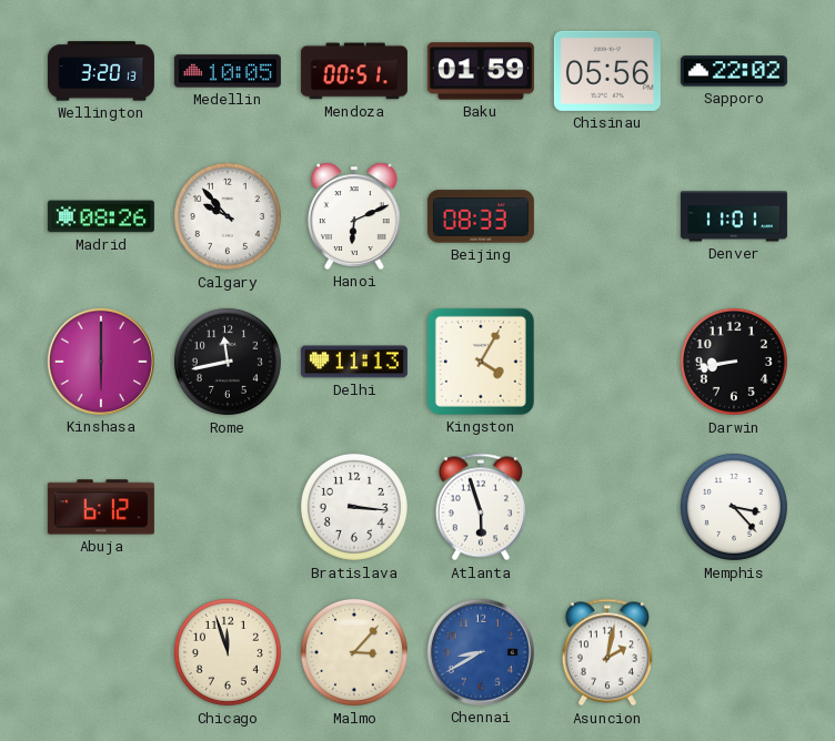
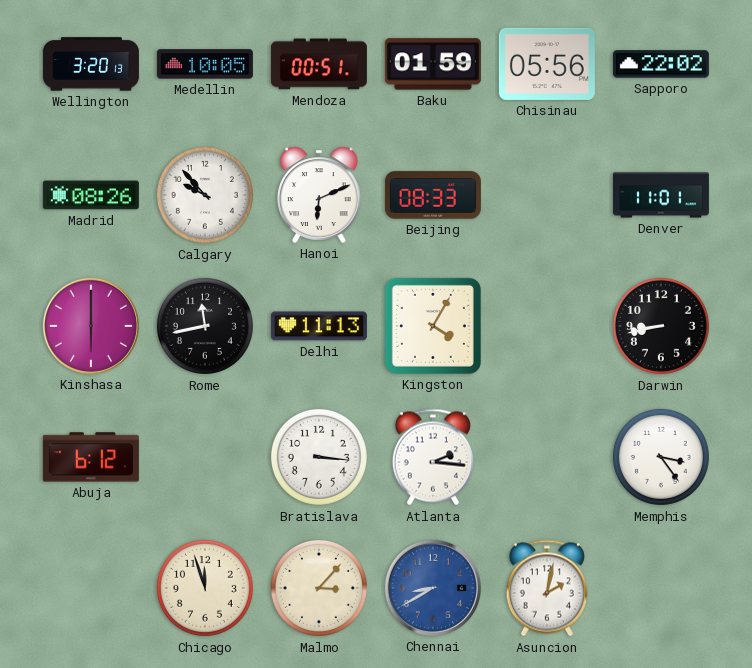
Atlanta: 5:57 -> 2:16 (433, 457)
Memphis: 3:23 -> 3:24 (661, 457)
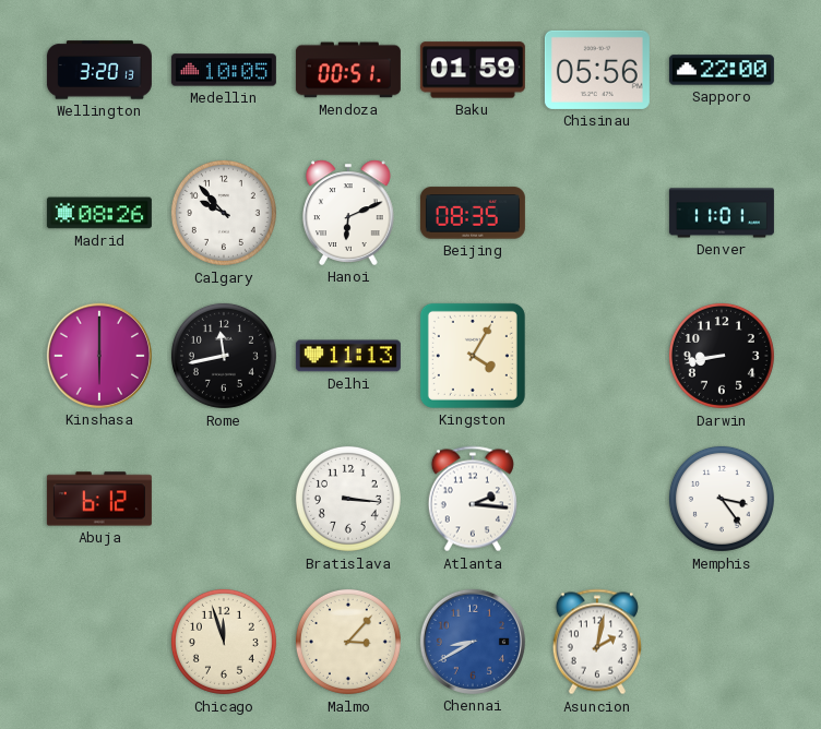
Sapporo: 22:02 -> 22:00 (722, 70)
Beijing: 08:33 -> 08:35 (473, 213)
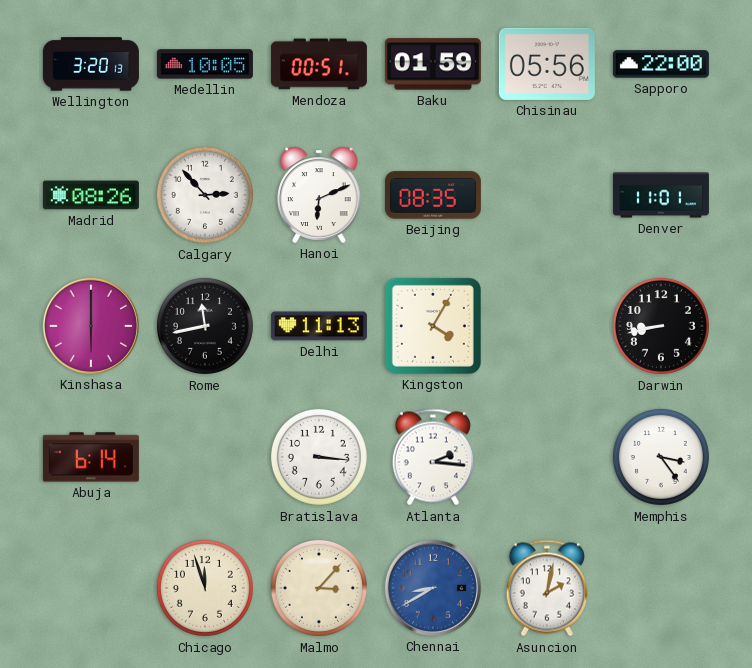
Calgary: 9:53 -> 2:53 (205, 195)
Abuja: 6:12 -> 6:14 (91, 457)
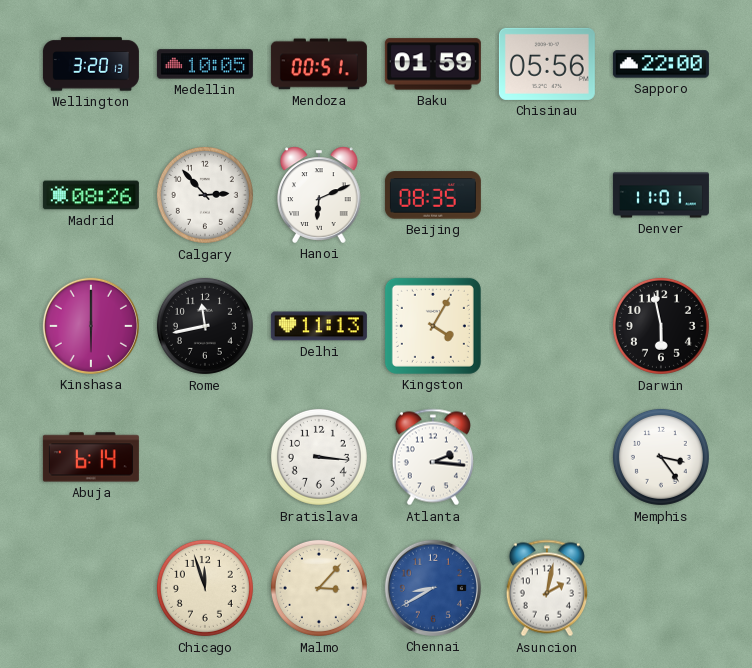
Darwin: 8:43 -> 5:58 (661, 326)
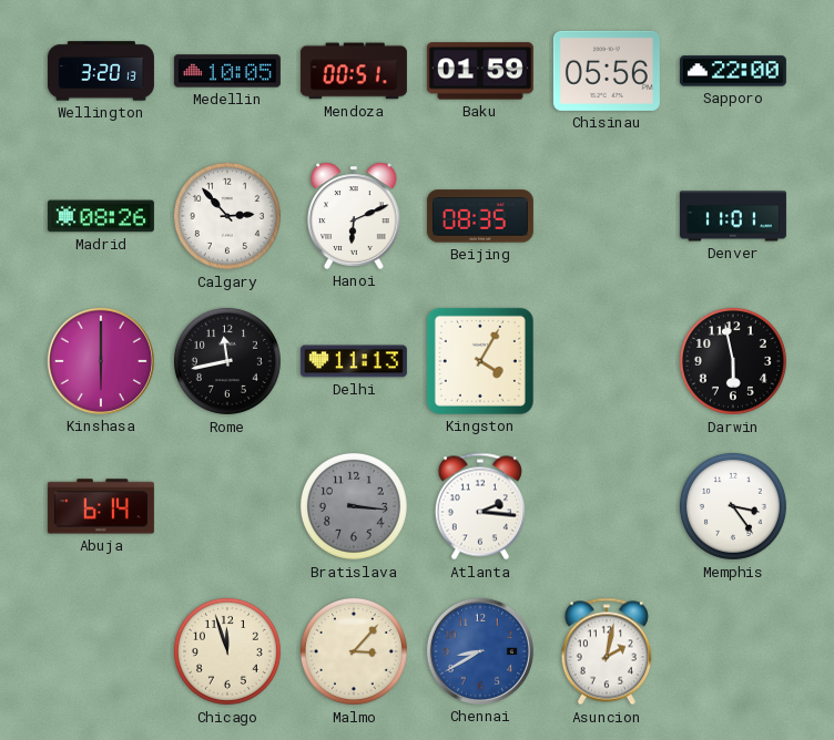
Bratislava dial: white -> grey (354, 506)
